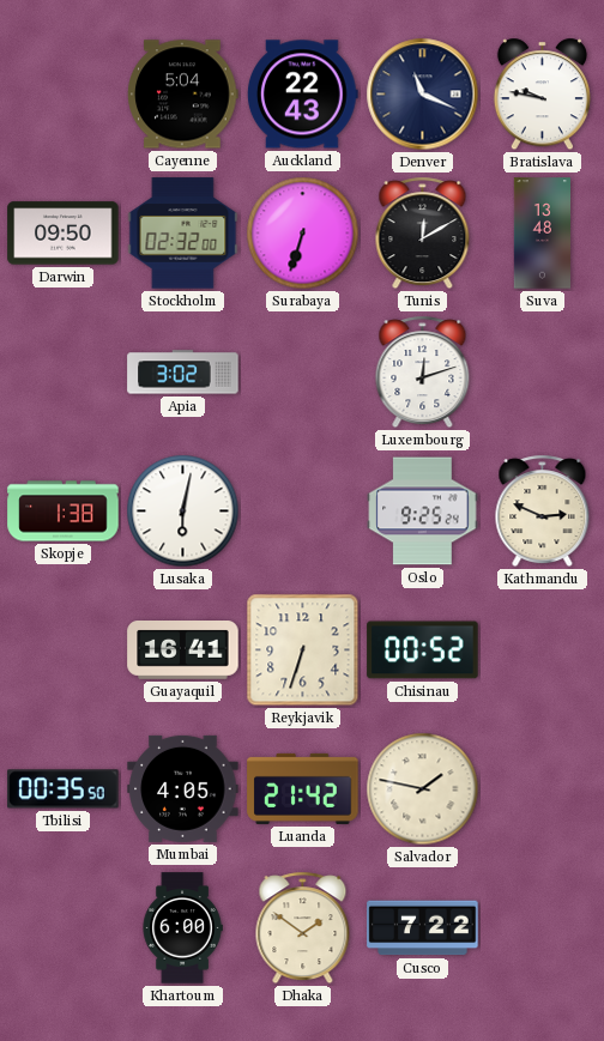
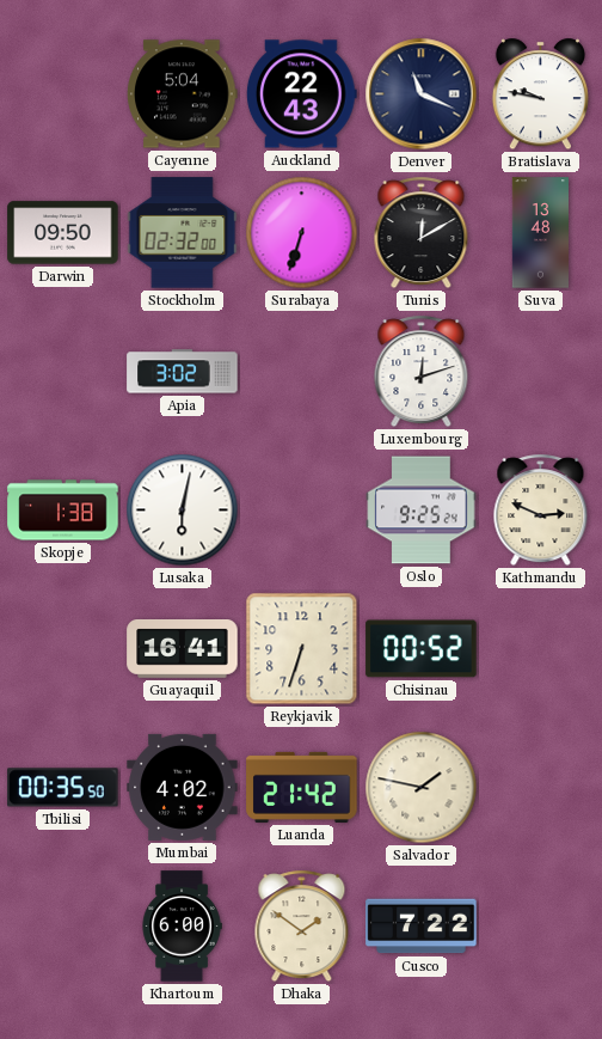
Mumbai: 4:05 -> 4:02 (183, 787)
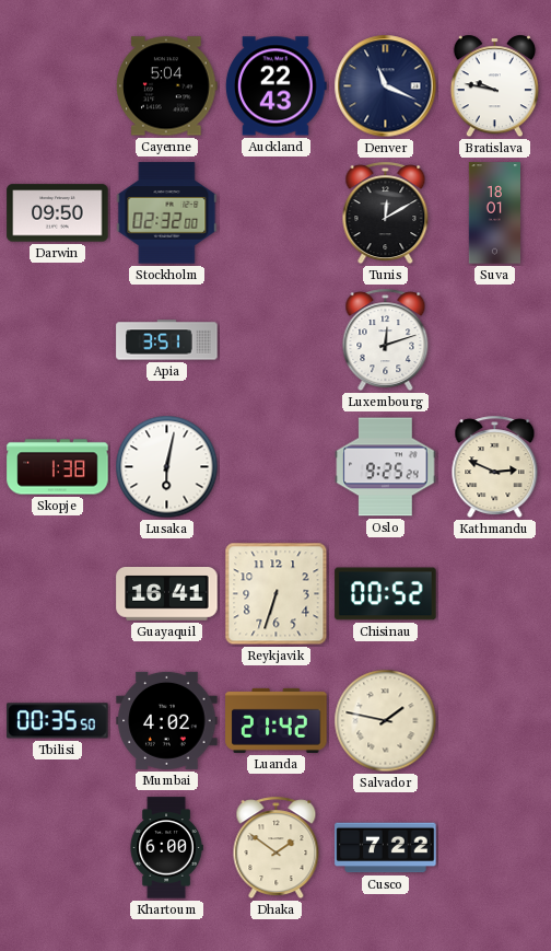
Surabaya: 6:33 -> none (302, 233)
Suva: 13:48 -> 18:01 (494, 213)
Apia: 3:02 -> 3:51 (167, 340)
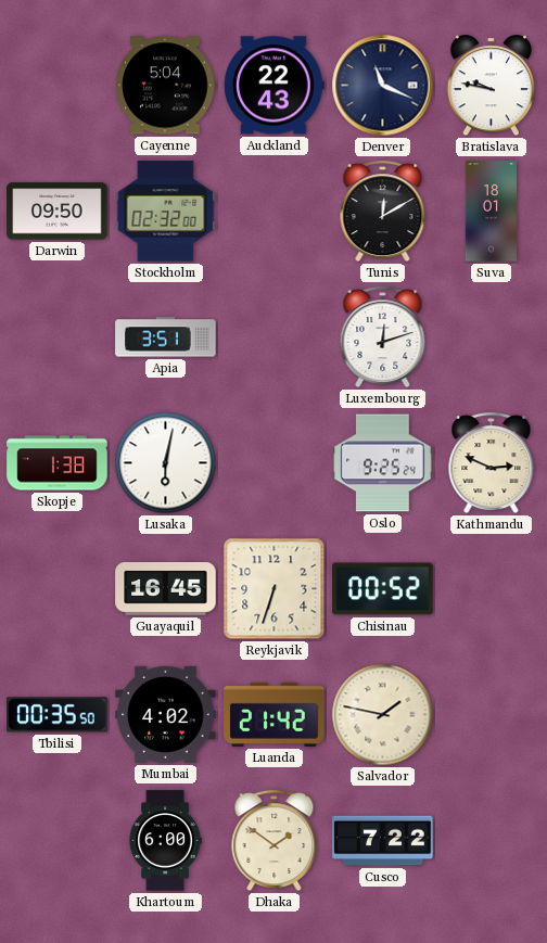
Guayaquil: 16:41 -> 16:45 (166, 589)
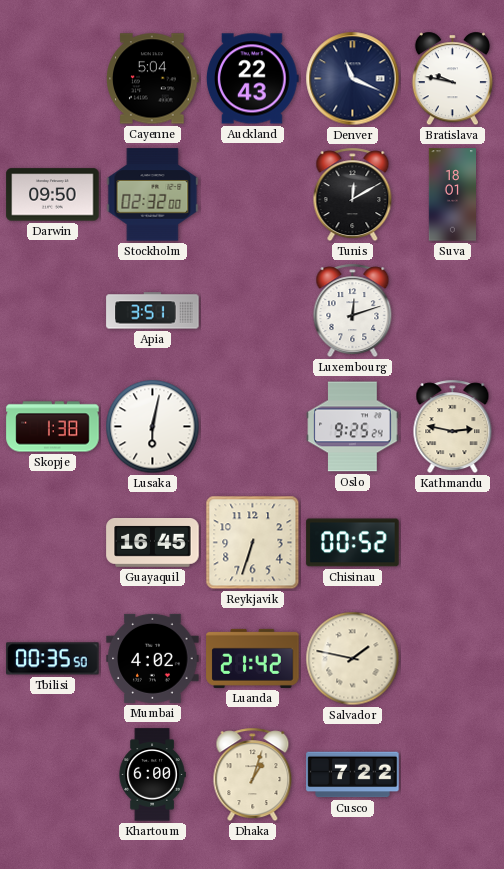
Kathmandu: 2:49 -> 2:47 (453, 427)
Dhaka: 1:51 -> 1:03 (253, 775)
